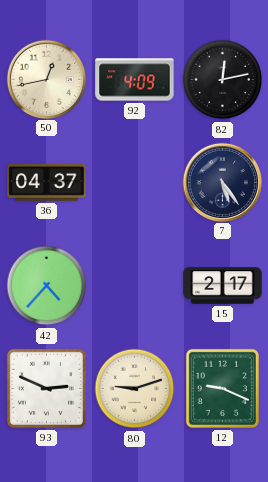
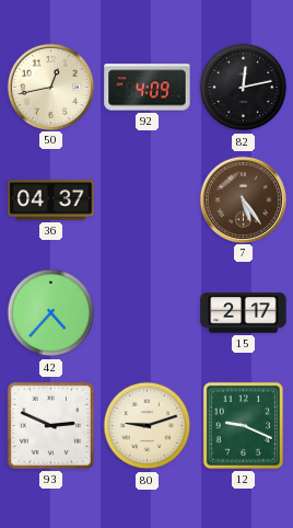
7 dial: navy -> brown (243, 199)
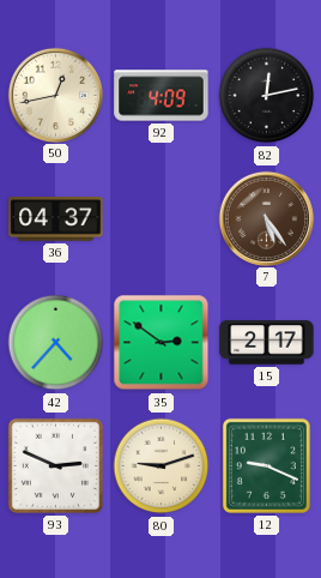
35: none -> 2:51 (162, 343)
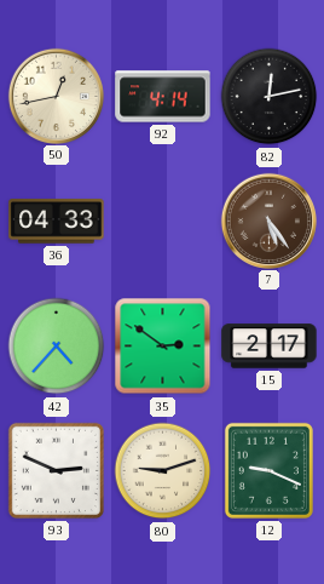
92: 4:09 -> 4:14 (163, 97)
36: 04:37 -> 04:33 (57, 222)
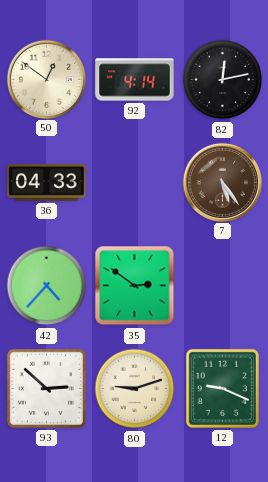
50: 12:43 -> 12:51 (46, 79)
15: 2:17 -> none (270, 347)
93: 2:49 -> 2:52 (46, 388)
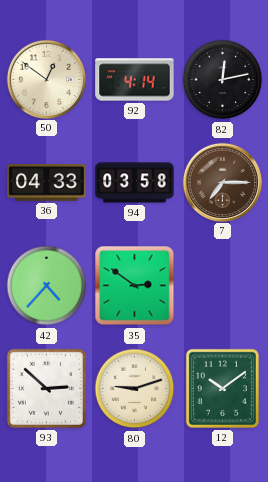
94: none -> 03:58 (135, 183)
7: 5:24 -> 7:15 (222, 182)
12: 9:19 -> 10:09 (222, 388)
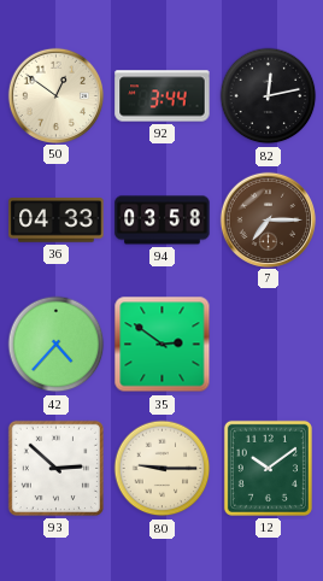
92: 4:14 -> 3:44 (163, 96)
80: 9:12 -> 9:15 (163, 469)
